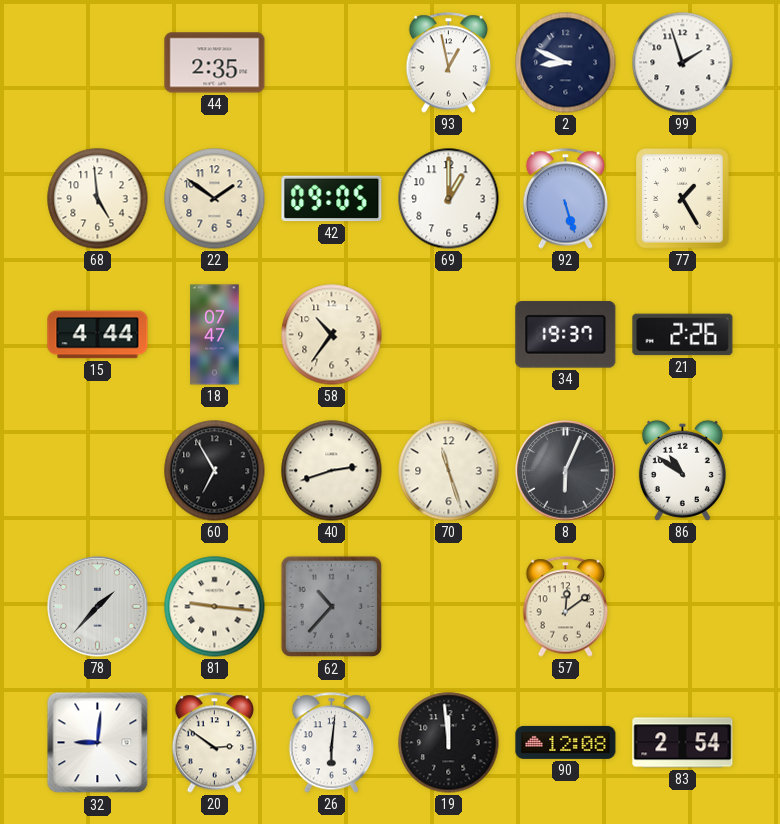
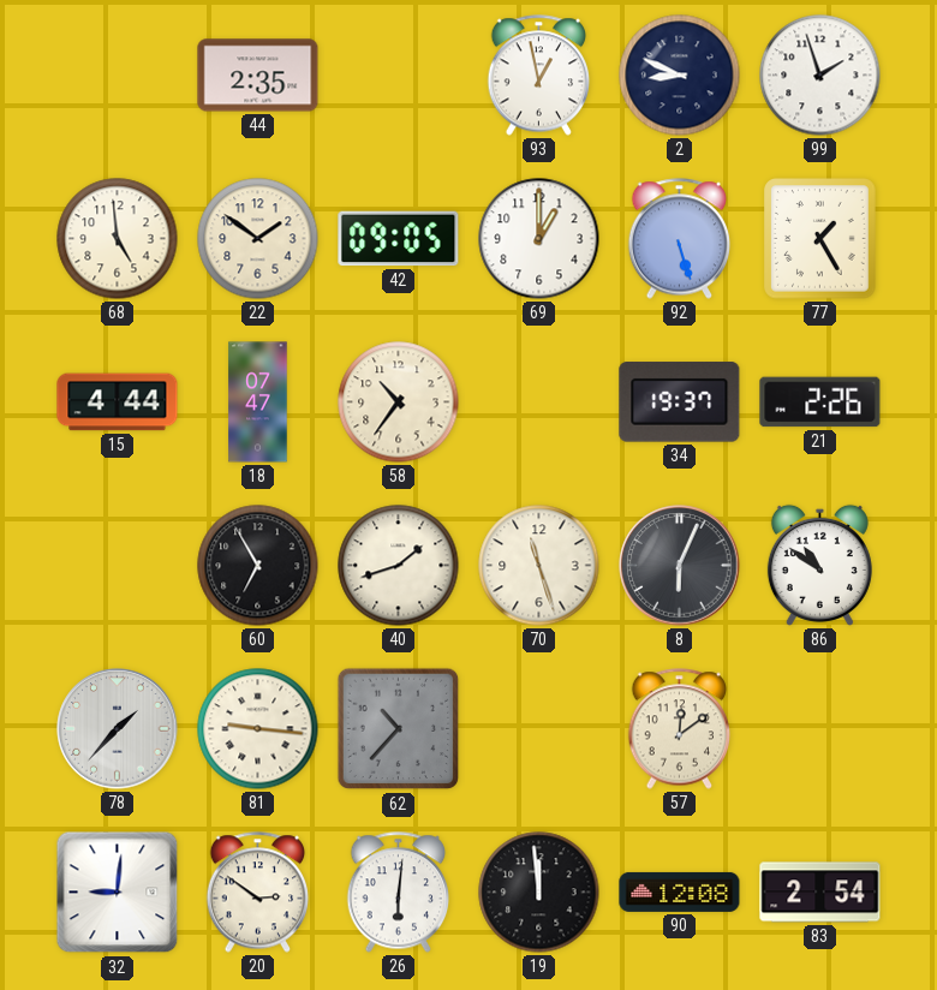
40: 2:42 -> 1:42 (399, 566)
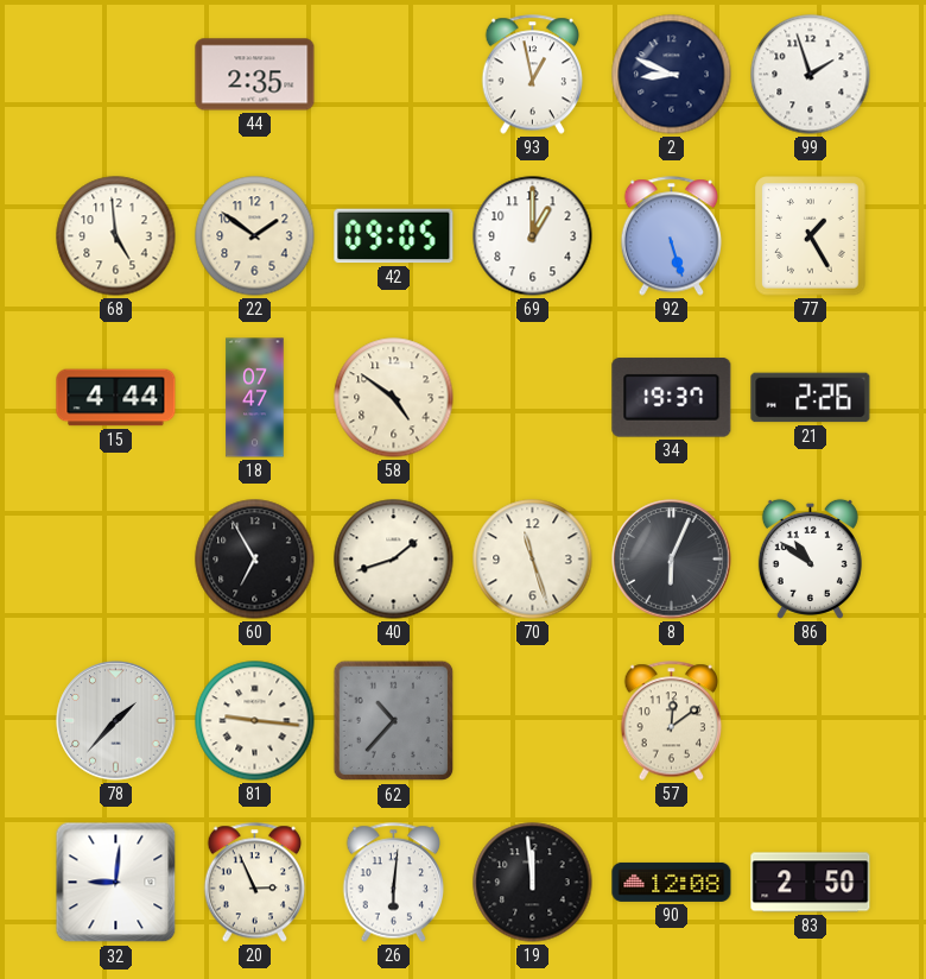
58: 10:36 -> 4:51 (394, 398)
20: 2:51 -> 2:56 (255, 883)
83: 2:54 -> 2:50 (811, 883)
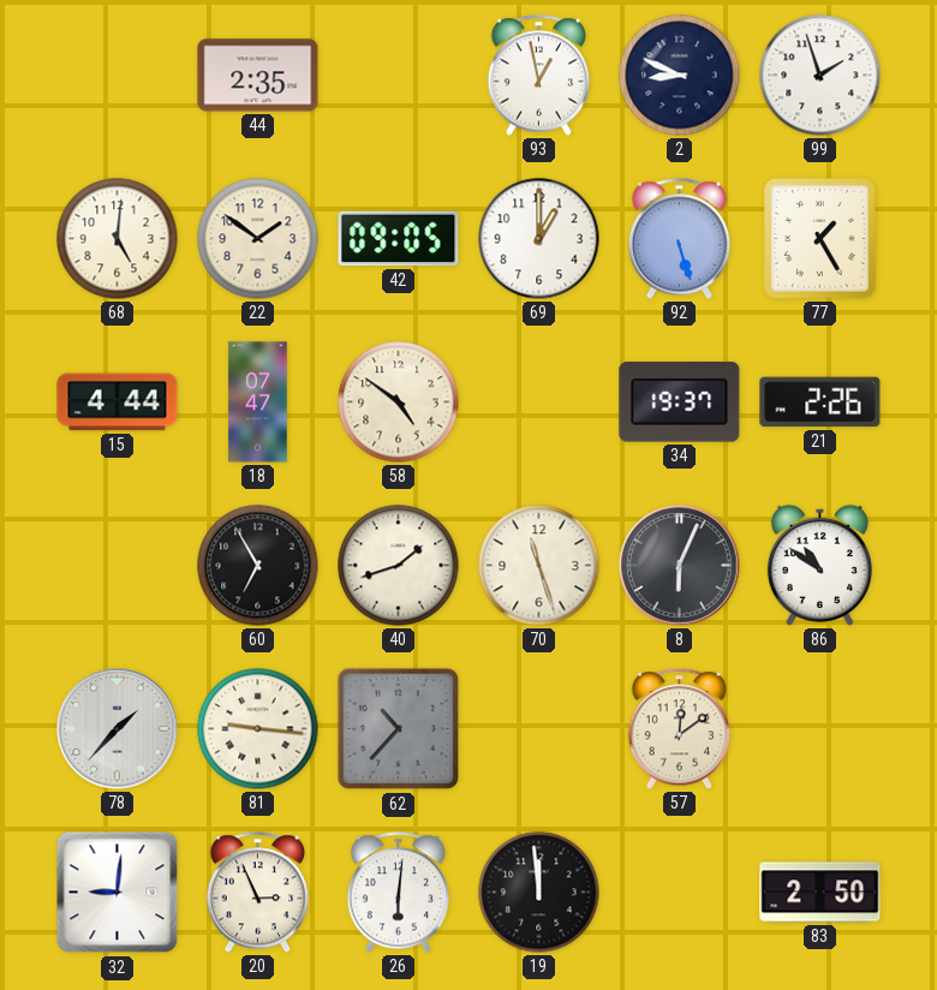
68: 4:59 -> 5:01 (118, 239)
90: 12:08 -> none (672, 882)
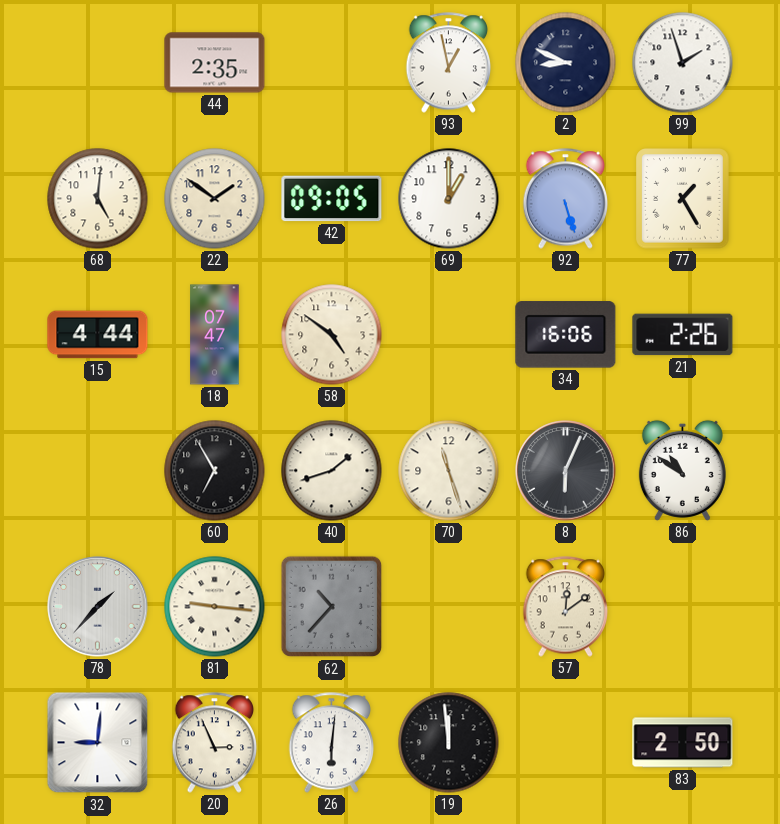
34: 19:37 -> 16:06 (566, 335)
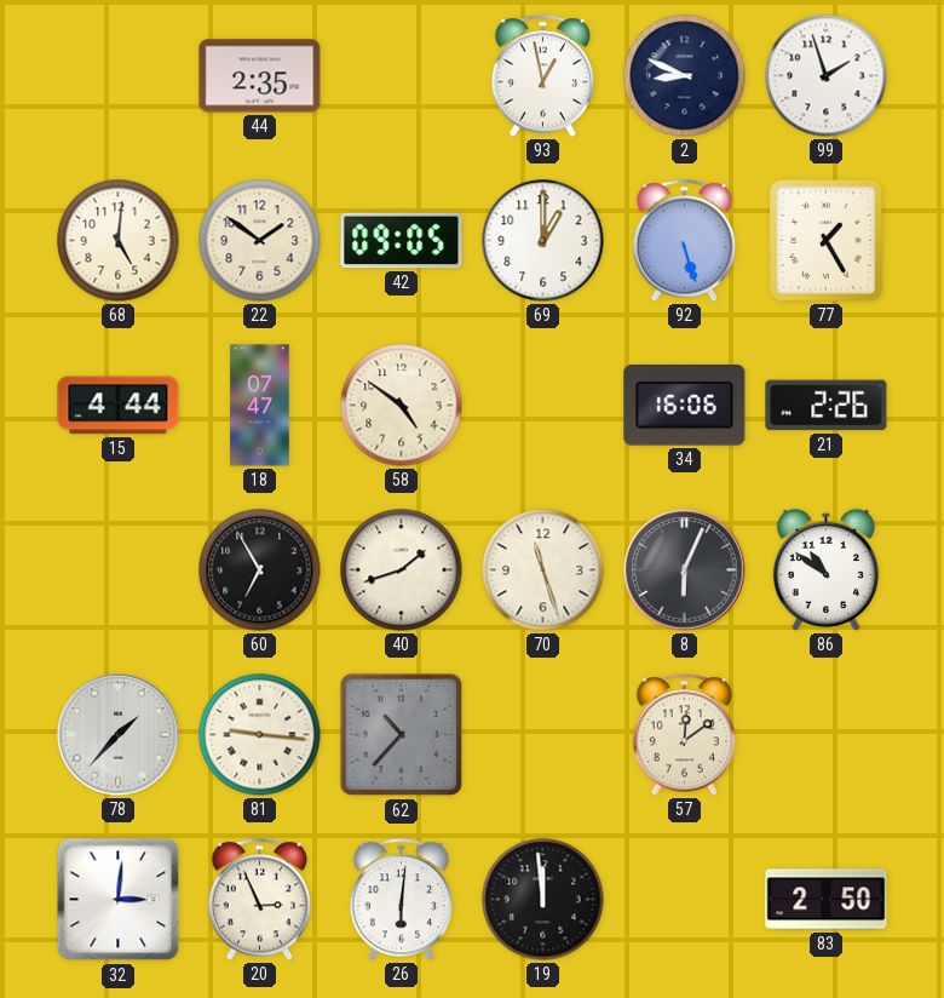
32: 9:01 -> 3:01 (119, 900)
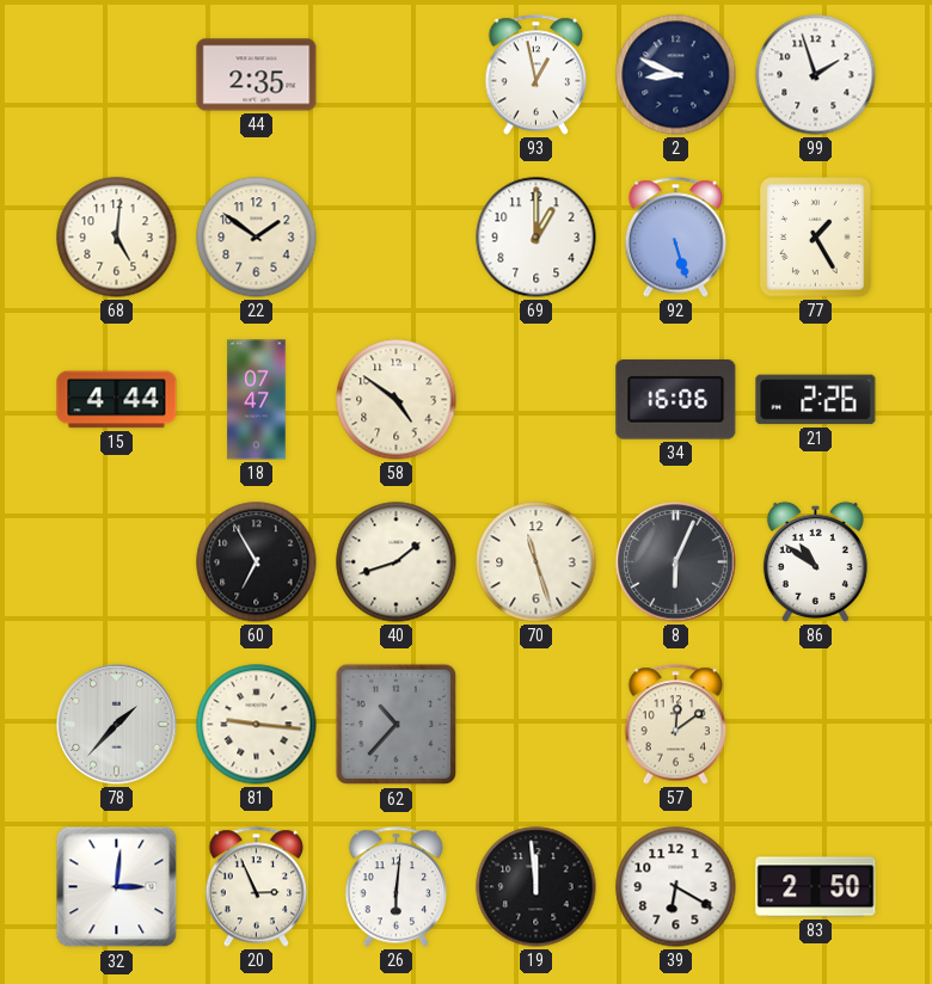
42: 09:05 -> none (402, 241)
39: none -> 6:20 (676, 887)
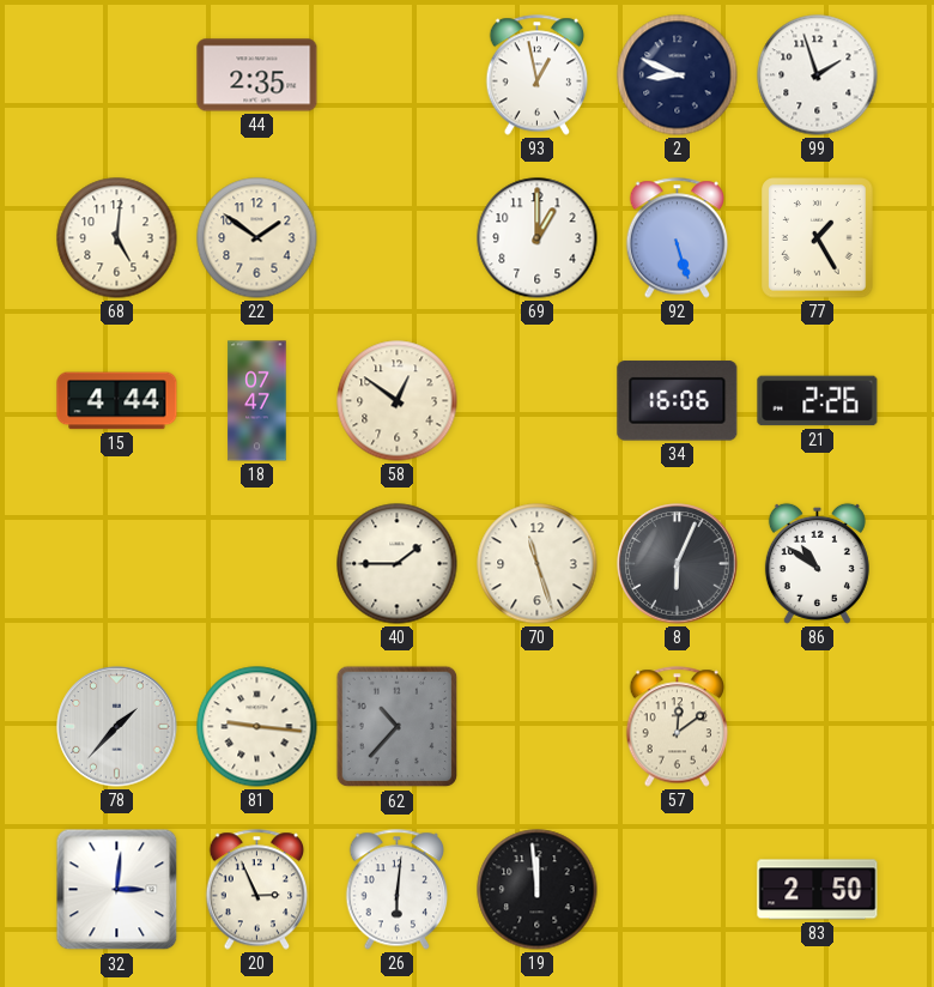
58: 4:51 -> 12:51 (398, 401)
60: 6:55 -> none (257, 562)
40: 1:42 -> 1:45 (398, 564)
39: 6:20 -> none (676, 887)
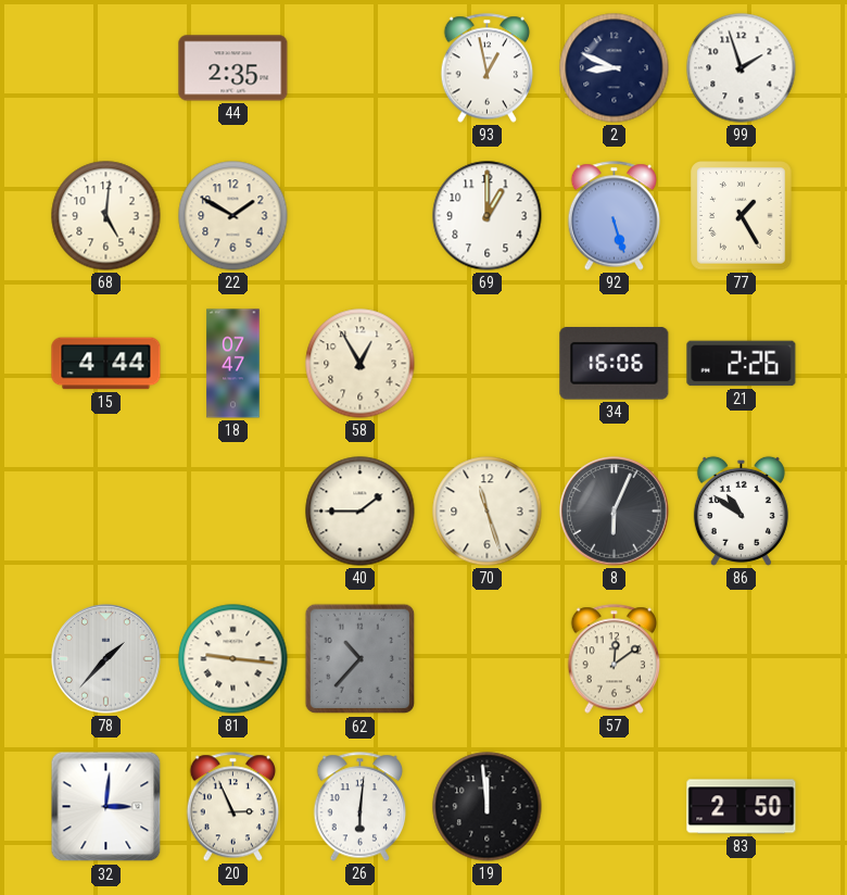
22: 1:51 -> 1:50 (233, 216)
58: 12:51 -> 12:55 (361, 364)
